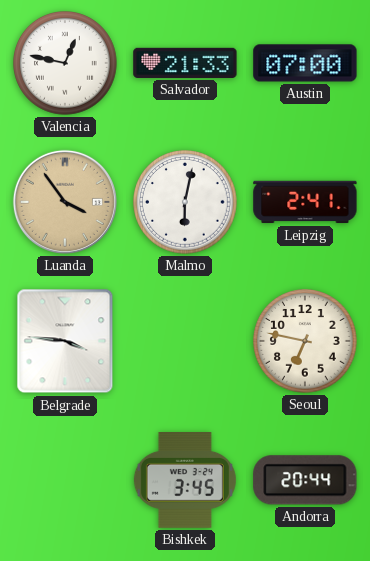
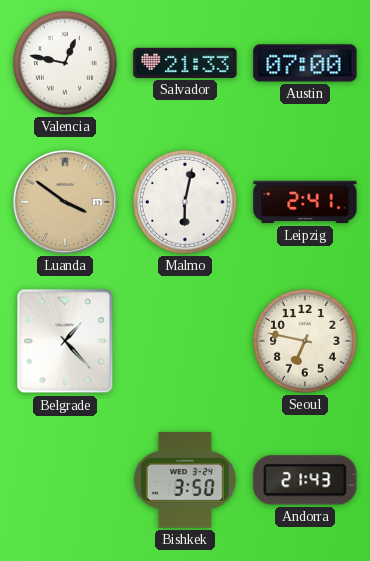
Luanda: 3:54 -> 3:51 (65, 202)
Belgrade: 3:46 -> 1:23 (65, 341)
Bishkek: 3:45 -> 3:50 (185, 481)
Andorra: 20:44 -> 21:43 (305, 480)
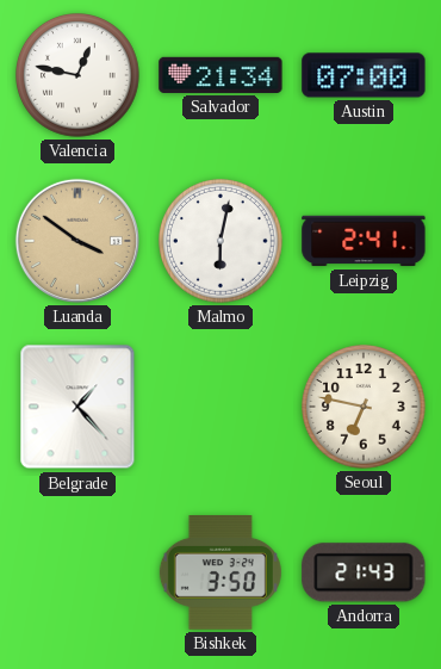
Salvador: 21:33 -> 21:34 (220, 75)
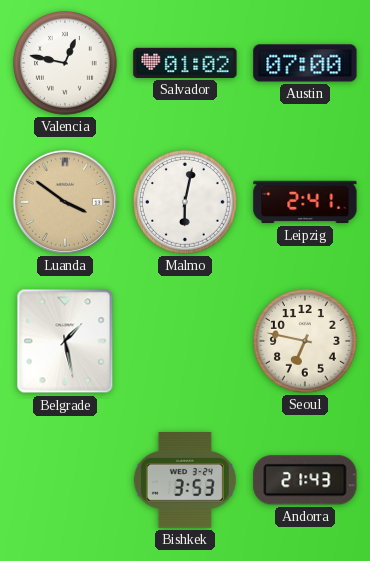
Salvador: 21:34 -> 01:02 (185, 63)
Belgrade: 1:23 -> 1:28 (65, 341)
Bishkek: 3:50 -> 3:53 (185, 481)
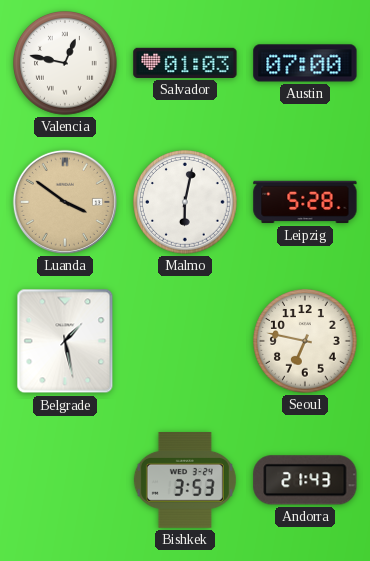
Salvador: 01:02 -> 01:03 (185, 63)
Leipzig: 2:41 -> 5:28 (305, 202)
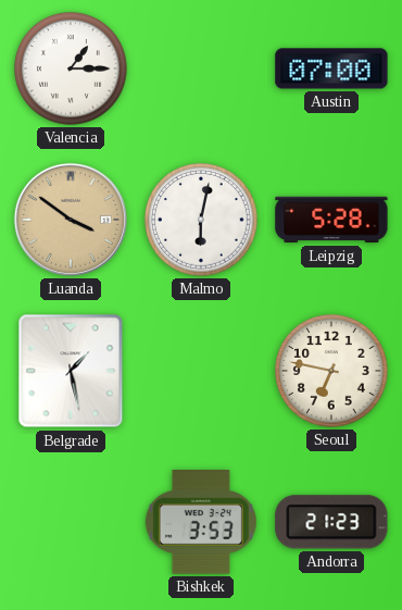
Valencia: 12:47 -> 1:15 (72, 70)
Salvador: 01:03 -> none (185, 63)
Andorra: 21:43 -> 21:23 (331, 522)
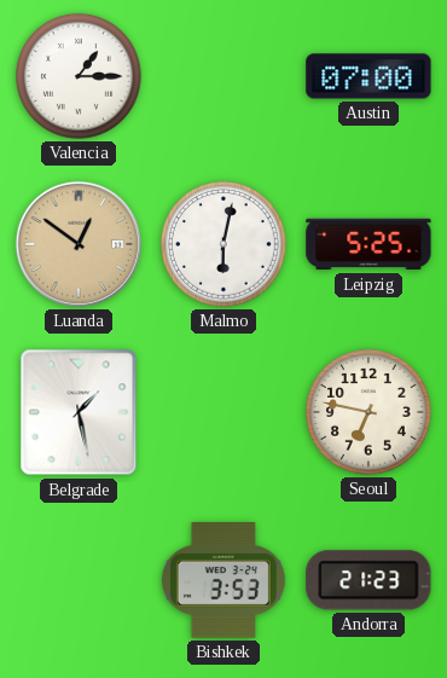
Luanda: 3:51 -> 12:51 (79, 244)
Leipzig: 5:28 -> 5:25 (368, 244)
